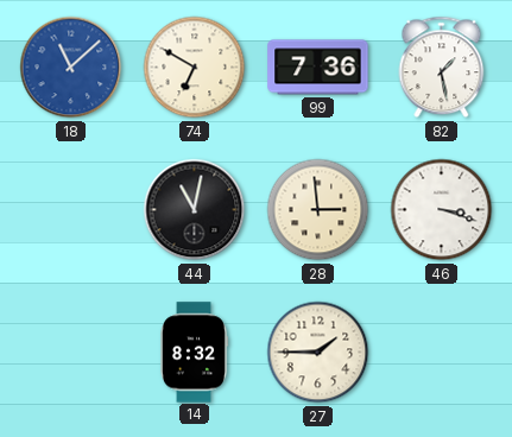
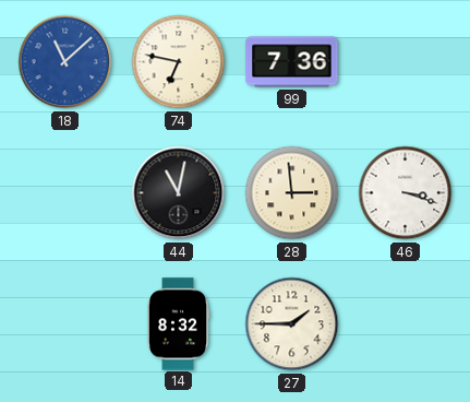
74: 6:50 -> 6:47 (179, 62)
82: 1:28 -> none (442, 68)
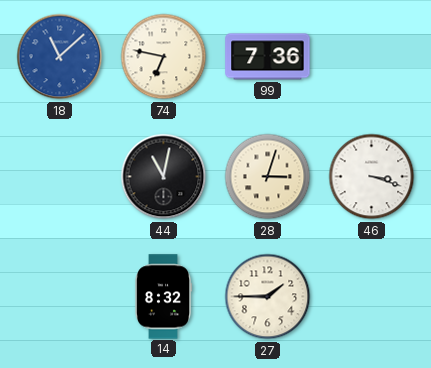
28: 2:59 -> 3:03 (268, 177)
